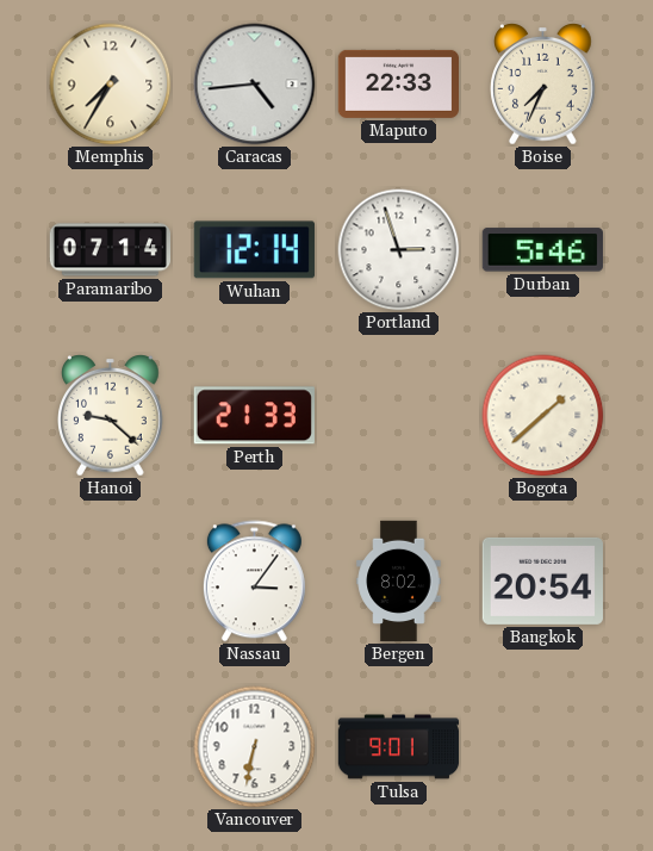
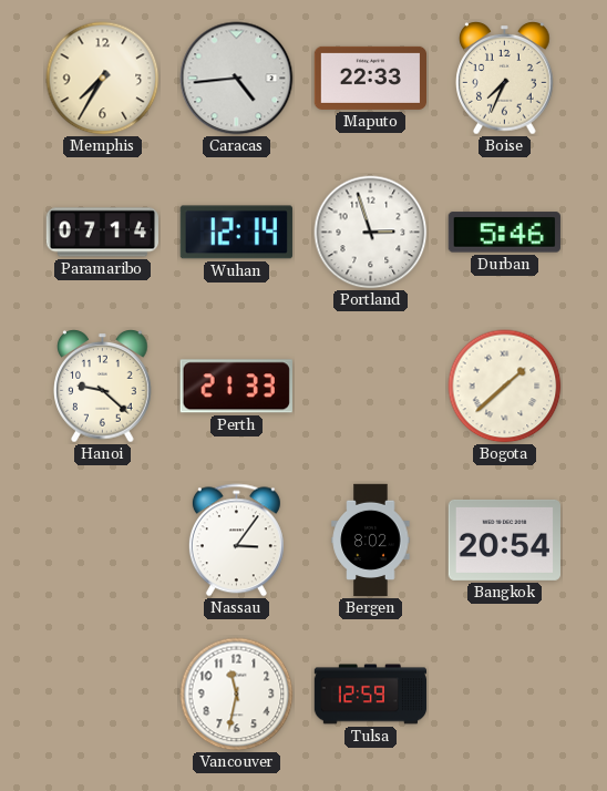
Vancouver: 6:32 -> 11:32 (237, 695)
Tulsa: 9:01 -> 12:59 (371, 695)
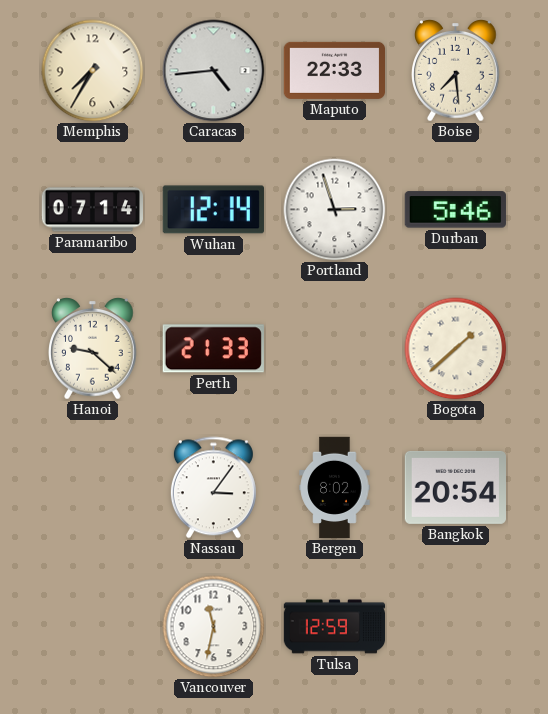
Boise: 7:34 -> 7:29 (456, 71)
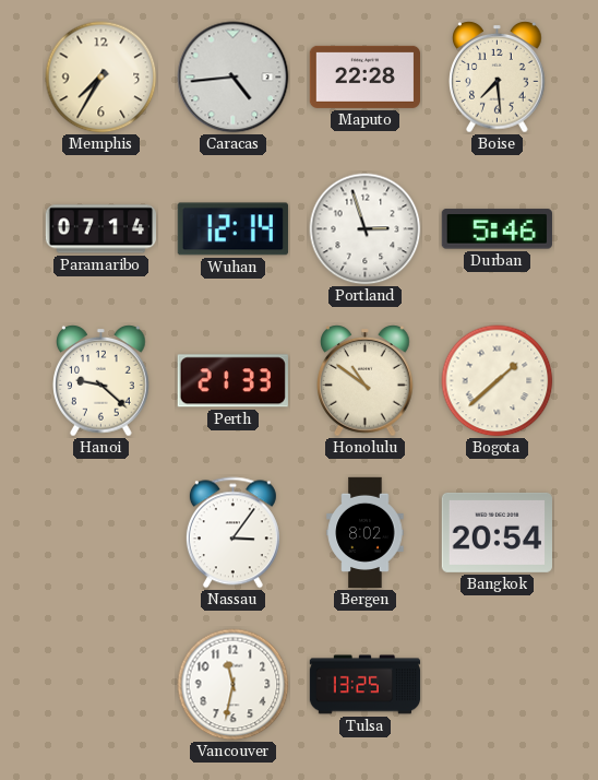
Maputo: 22:33 -> 22:28 (364, 76)
Honolulu: none -> 10:51 (366, 381)
Tulsa: 12:59 -> 13:25 (366, 685)
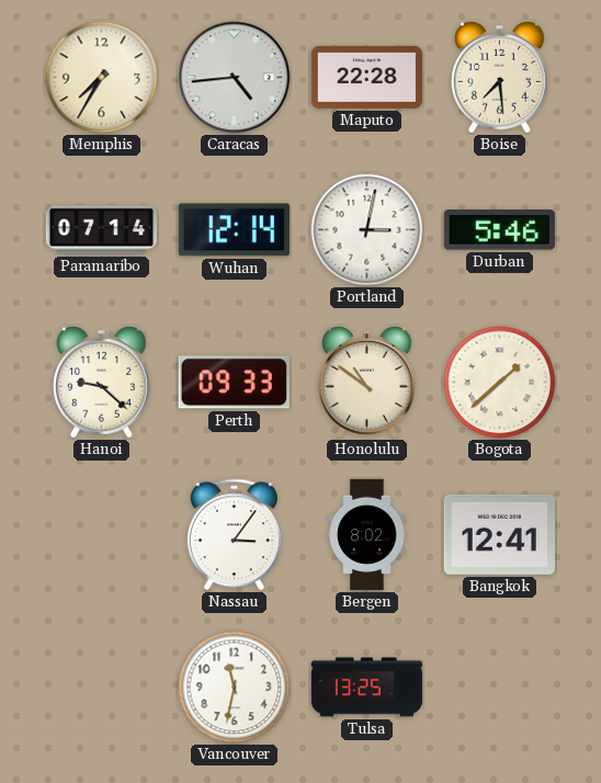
Portland: 2:57 -> 3:02 (367, 230)
Perth: 21:33 -> 09:33 (234, 383)
Bangkok: 20:54 -> 12:41 (499, 534)
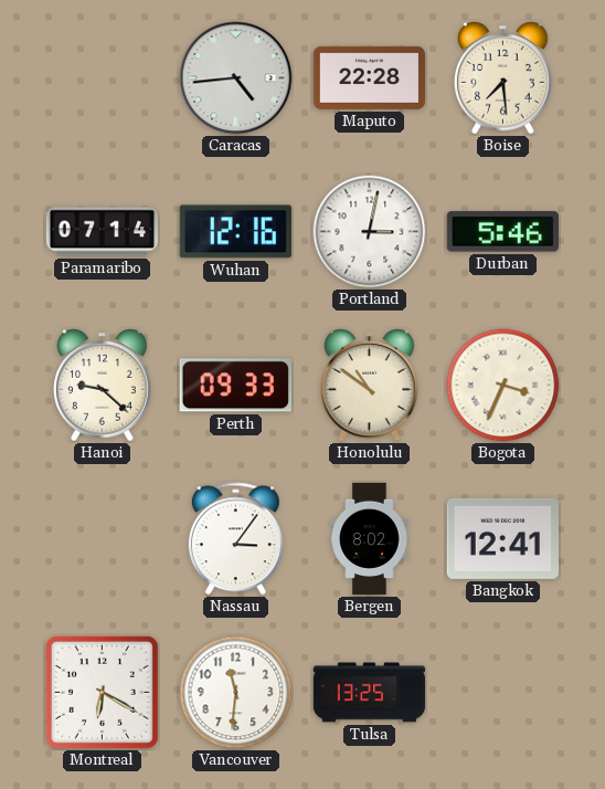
Memphis: 7:35 -> none (102, 78)
Wuhan: 12:14 -> 12:16 (235, 232)
Bogota: 1:38 -> 3:34 (503, 386)
Montreal: none -> 6:20 (102, 692)
Vancouver: 11:32 -> 11:31 (236, 693)
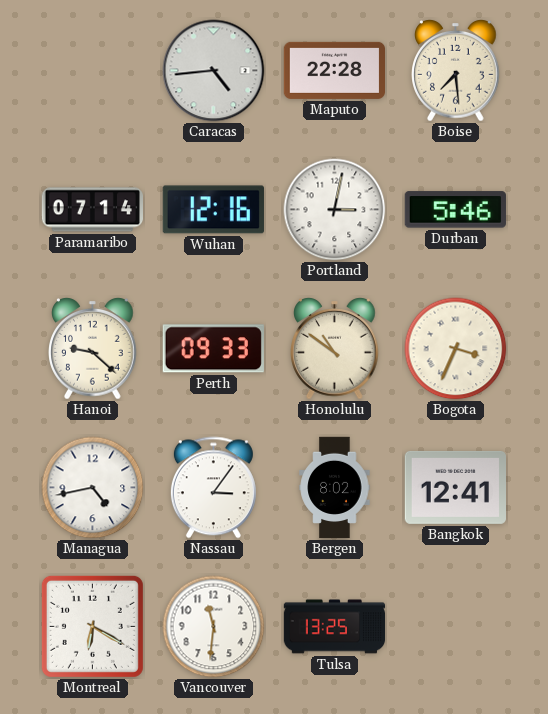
Managua: none -> 4:43 (93, 488)
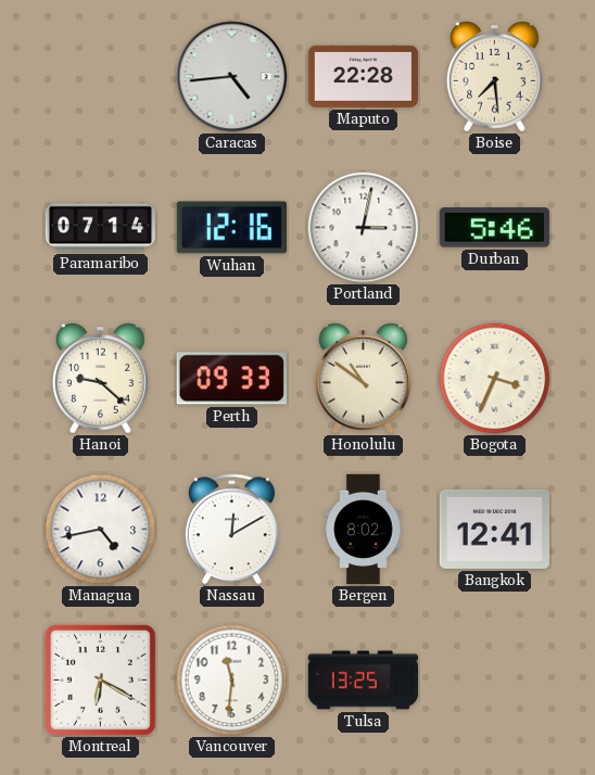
Nassau: 3:06 -> 12:10 (231, 530)
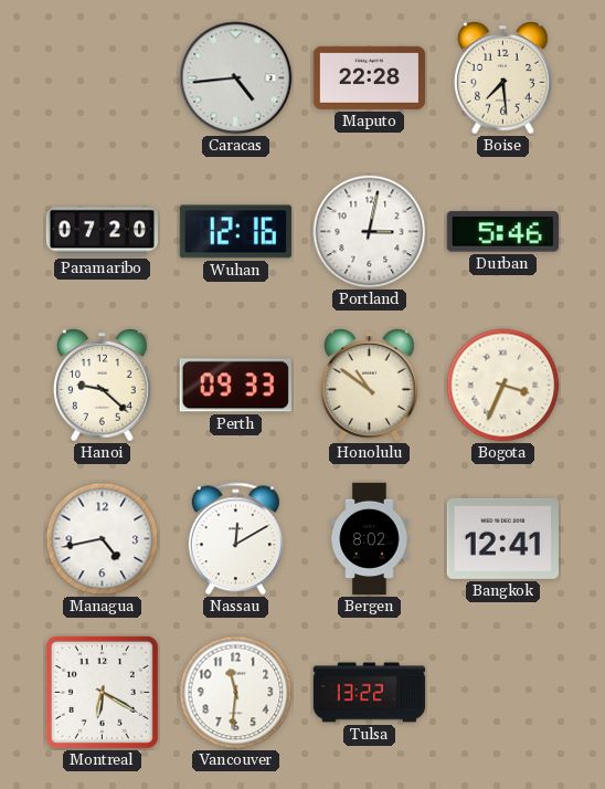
Paramaribo: 07:14 -> 07:20 (102, 232)
Tulsa: 13:25 -> 13:22 (370, 693)
